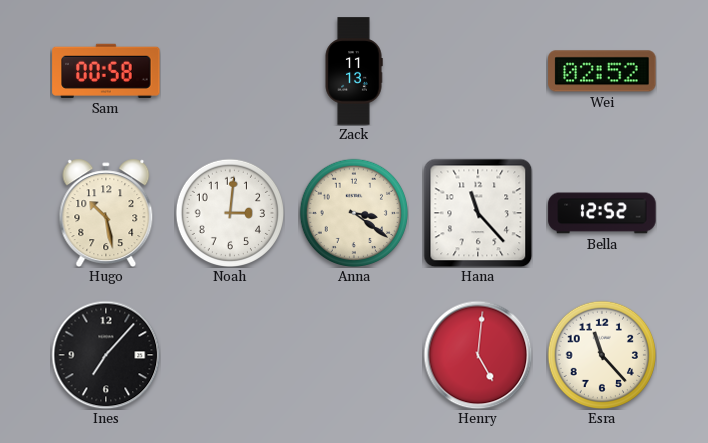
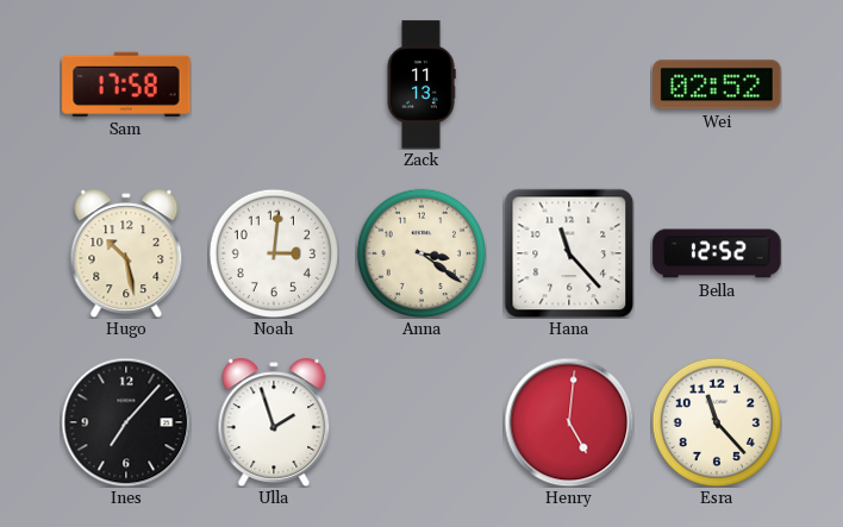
Sam: 00:58 -> 17:58 (126, 84)
Ulla: none -> 1:57 (274, 422)
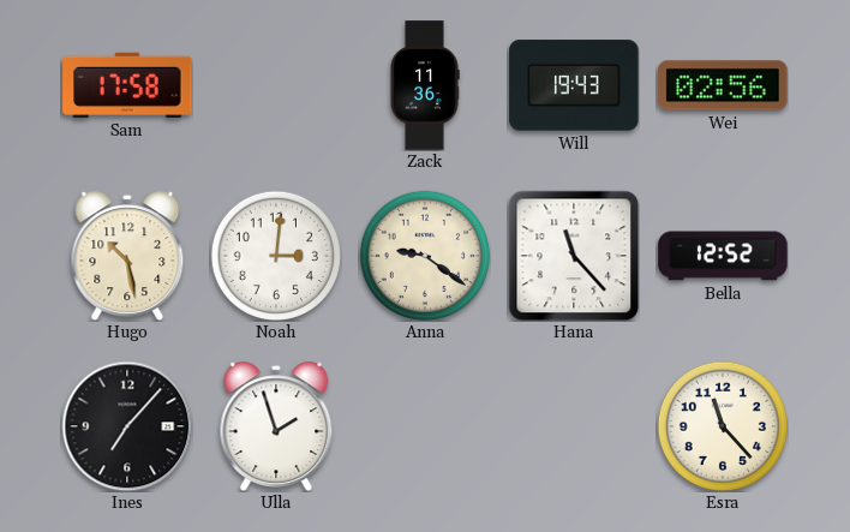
Zack: 11:13 -> 11:36 (425, 85)
Will: none -> 19:43 (574, 85)
Wei: 02:52 -> 02:56 (723, 85)
Anna: 3:21 -> 9:21 (424, 255)
Henry: 5:01 -> none (569, 422)
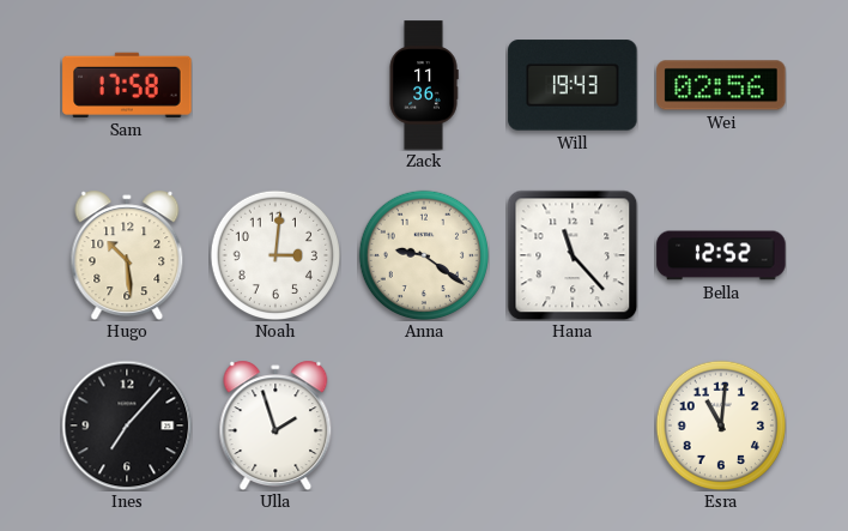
Hugo: 10:28 -> 10:29 (127, 255)
Esra: 11:23 -> 11:01 (720, 424)
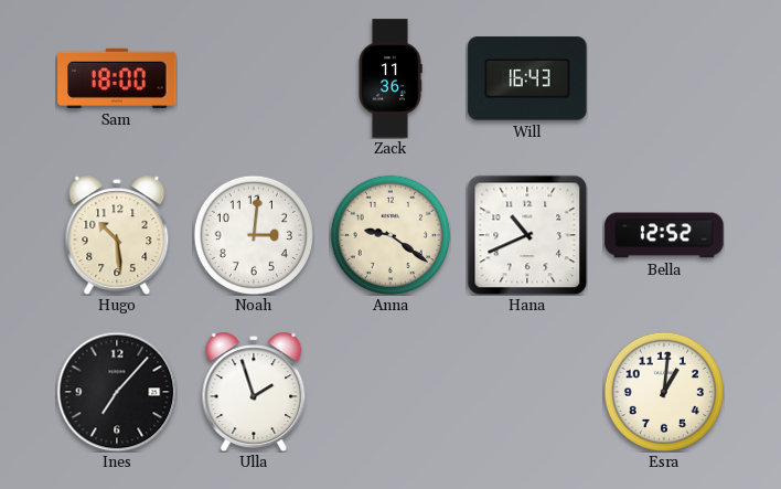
Sam: 17:58 -> 18:00 (117, 78)
Will: 19:43 -> 16:43 (527, 78)
Wei: 02:56 -> none (721, 85)
Hana: 11:23 -> 10:41 (527, 235)
Esra: 11:01 -> 1:01 (663, 391)
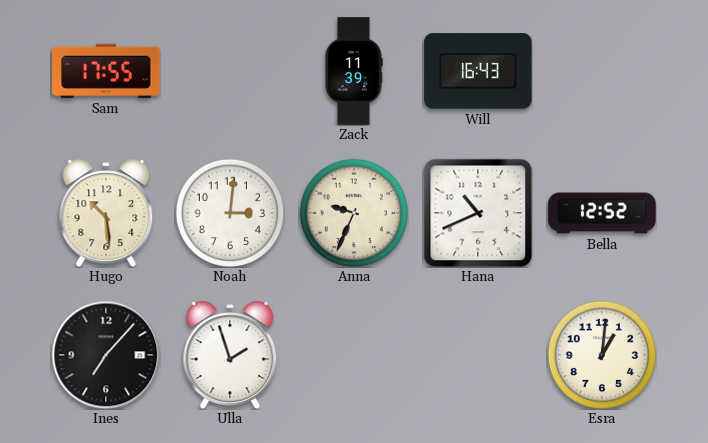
Sam: 18:00 -> 17:55 (106, 71)
Zack: 11:36 -> 11:39 (354, 71)
Anna: 9:21 -> 9:34 (353, 212)
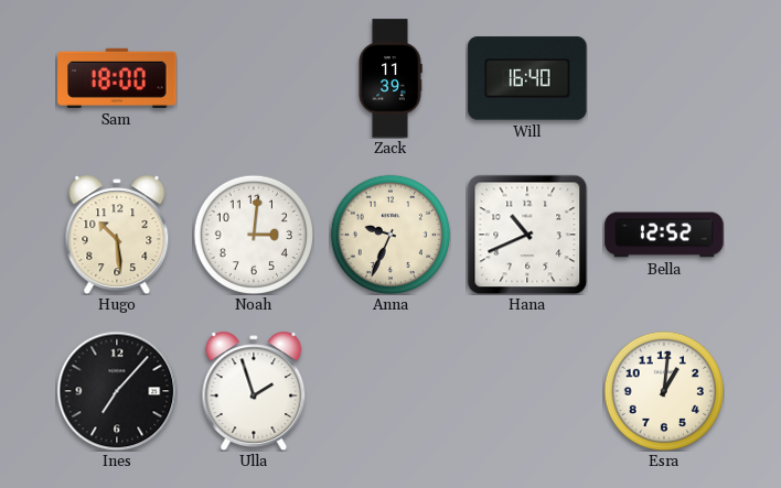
Sam: 17:55 -> 18:00 (117, 78)
Will: 16:43 -> 16:40 (527, 78)
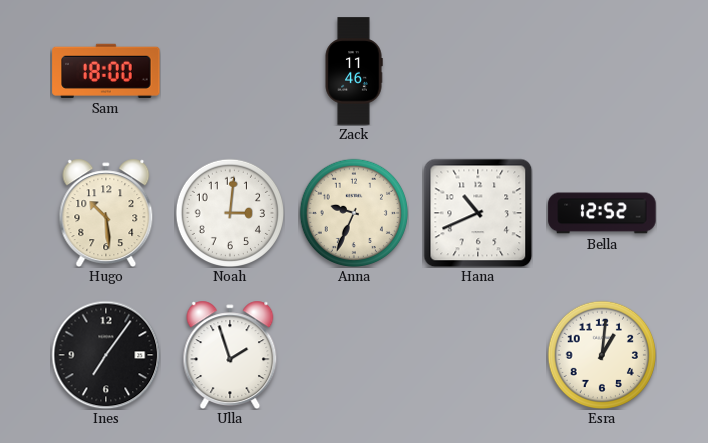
Zack: 11:39 -> 11:46 (354, 71)
Will: 16:40 -> none (527, 78)
Ines: 7:07 -> 7:06 (106, 355)
